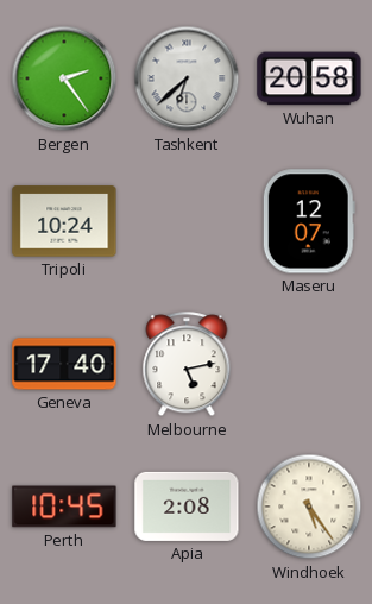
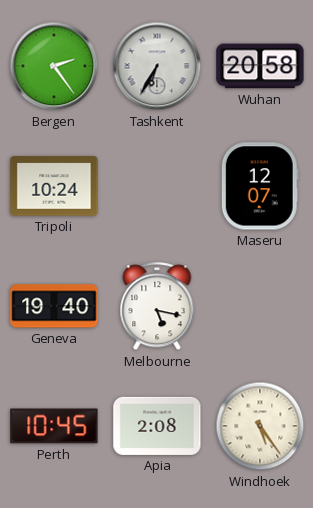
Tashkent: 6:38 -> 6:35 (157, 66)
Geneva: 17:40 -> 19:40 (54, 306)
Melbourne: 5:13 -> 5:17 (157, 307)
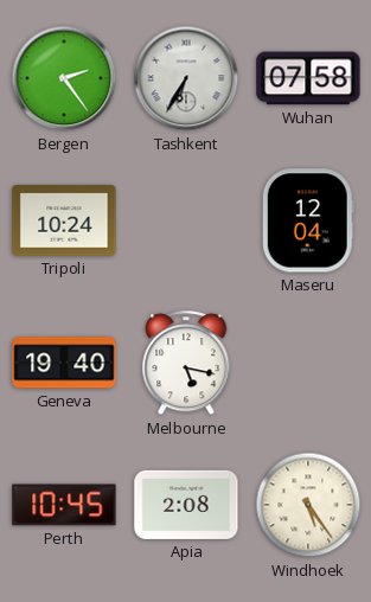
Wuhan: 20:58 -> 07:58 (308, 78)
Maseru: 12:07 -> 12:04 (308, 220)
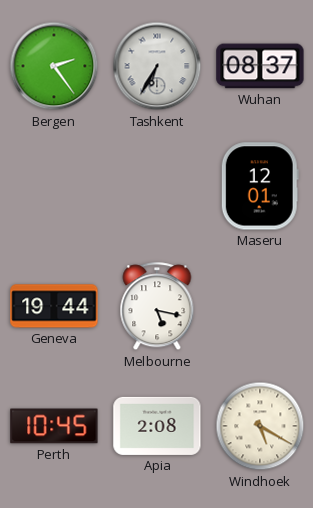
Wuhan: 07:58 -> 08:37 (260, 66)
Tripoli: 10:24 -> none (64, 220)
Maseru: 12:04 -> 12:01 (260, 186)
Geneva: 19:40 -> 19:44 (54, 306)
Windhoek: 5:24 -> 5:20 (260, 426)
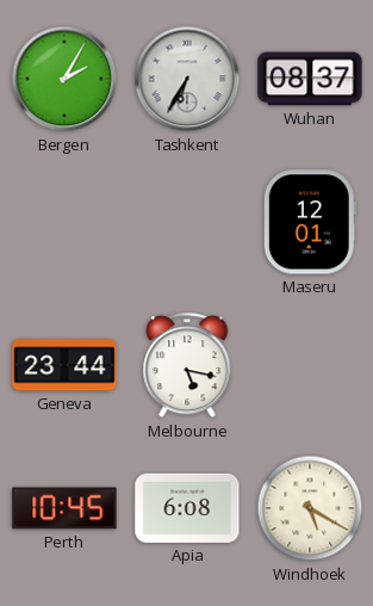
Bergen: 2:24 -> 2:05 (64, 79)
Geneva: 19:44 -> 23:44 (64, 365)
Apia: 2:08 -> 6:08 (187, 508)
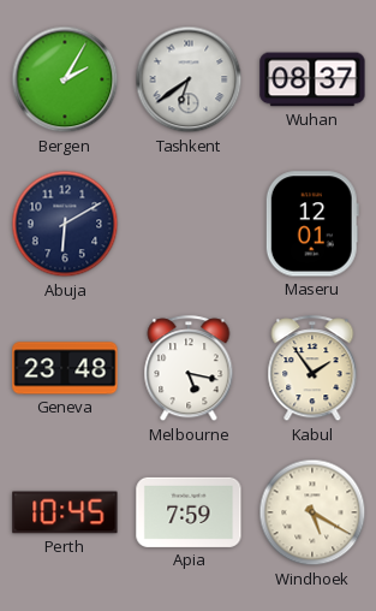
Tashkent: 6:35 -> 6:39 (189, 79)
Abuja: none -> 6:10 (65, 224)
Geneva: 23:44 -> 23:48 (65, 368)
Kabul: none -> 1:54 (312, 369)
Apia: 6:08 -> 7:59 (189, 512)
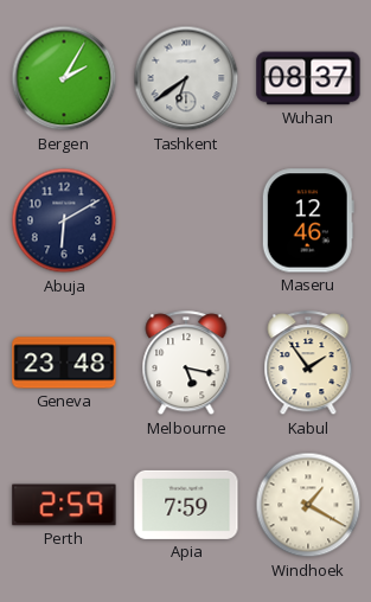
Maseru: 12:01 -> 12:46 (308, 220)
Perth: 10:45 -> 2:59 (64, 505)
Windhoek: 5:20 -> 1:20 (308, 505)
